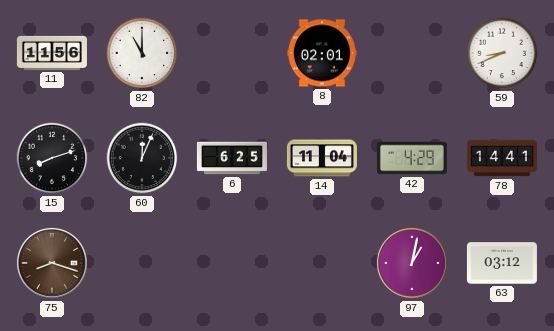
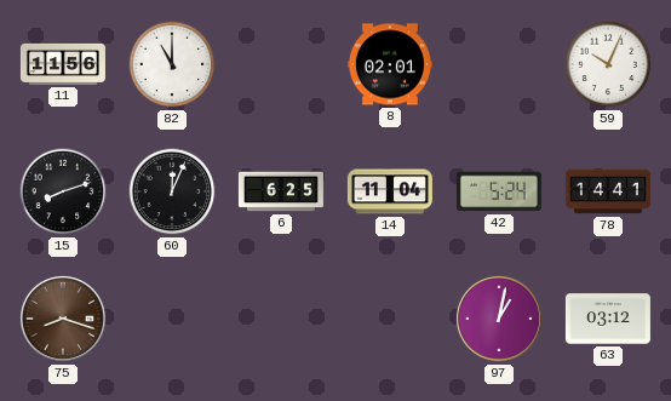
59: 8:41 -> 10:04 (608, 64)
42: 4:29 -> 5:24 (499, 191)
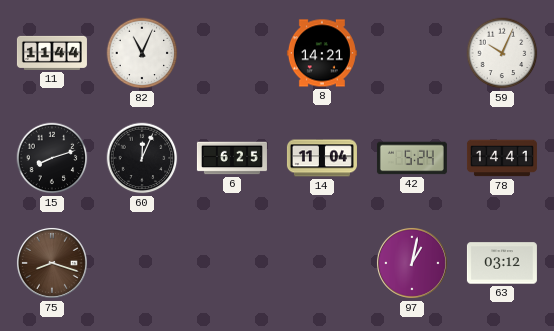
11: 11:56 -> 11:44 (52, 53)
82: 11:00 -> 11:04 (142, 53)
8: 02:01 -> 14:21 (322, 53)
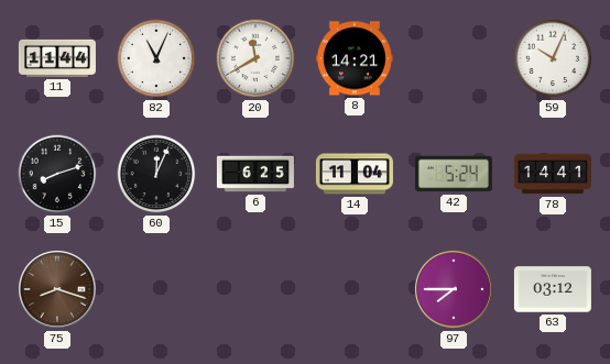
20: none -> 11:40 (255, 58)
97: 1:02 -> 7:45 (454, 289)
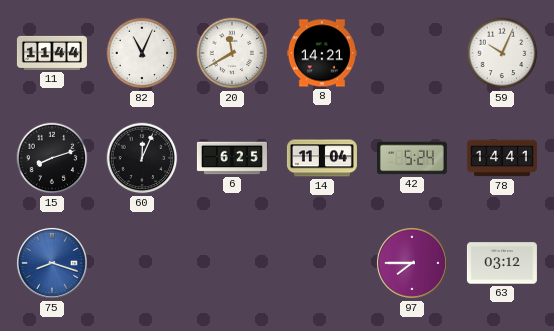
75 dial: brown -> blue (52, 263)
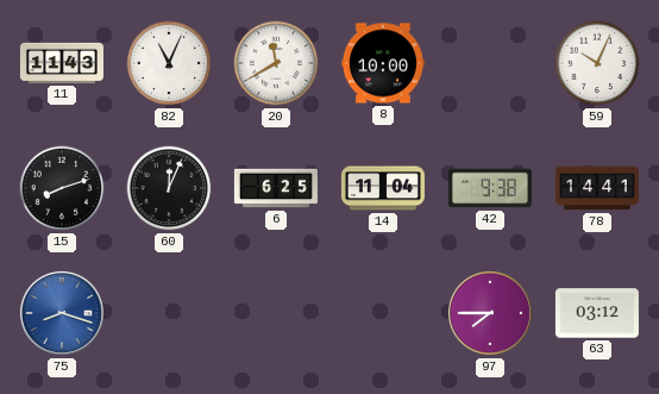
11: 11:44 -> 11:43 (62, 63)
8: 14:21 -> 10:00 (383, 63)
42: 5:24 -> 9:38 (490, 188)
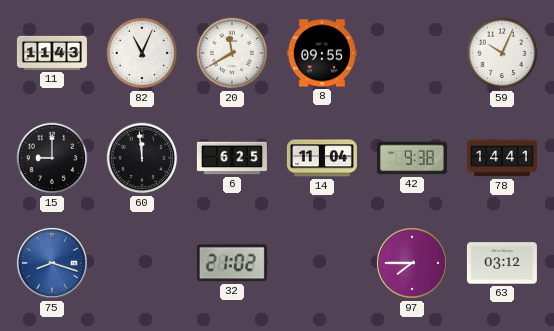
8: 10:00 -> 09:55 (322, 53)
15: 8:12 -> 9:00 (52, 158)
60: 12:04 -> 11:59 (142, 158)
32: none -> 21:02 (232, 263)
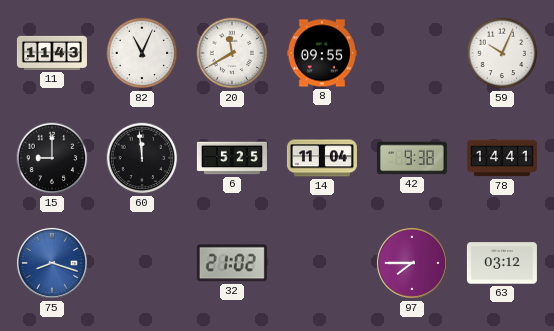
6: 6:25 -> 5:25 (232, 158)
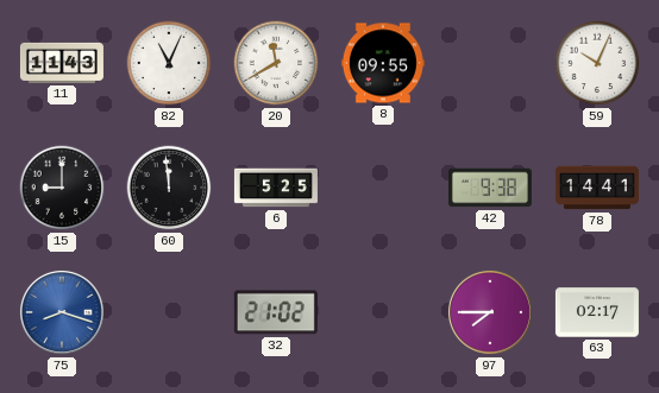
14: 11:04 -> none (322, 158)
63: 03:12 -> 02:17 (597, 312)
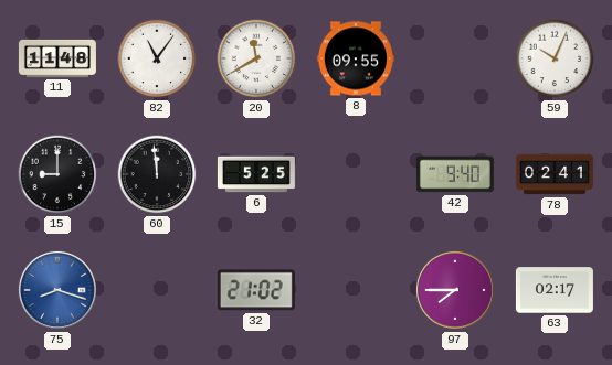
11: 11:43 -> 11:48 (57, 58)
82: 11:04 -> 11:06 (157, 58)
42: 9:38 -> 9:40 (455, 174)
78: 14:41 -> 02:41 (555, 174)
